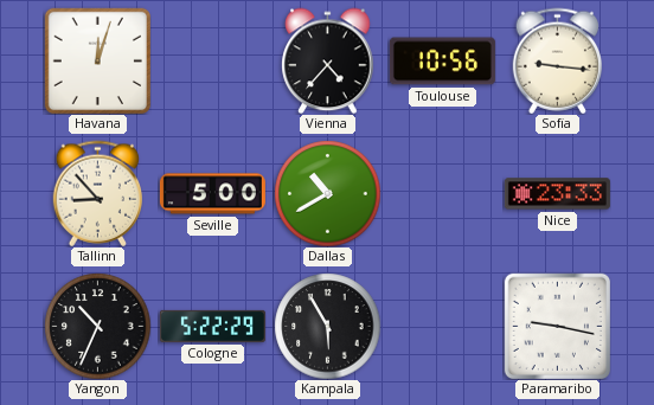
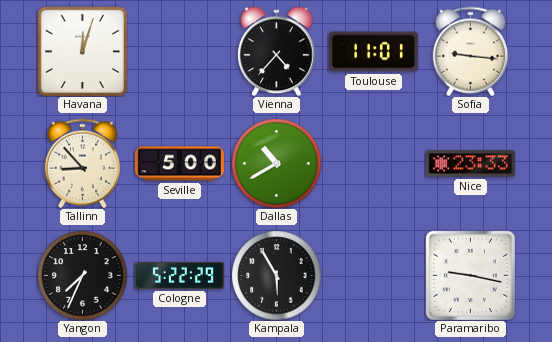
Toulouse: 10:56 -> 11:01 (373, 52)
Yangon: 10:34 -> 7:34 (82, 275)
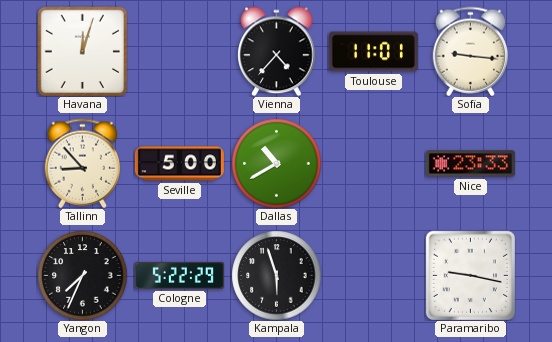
Kampala: 5:55 -> 5:57 (276, 275)
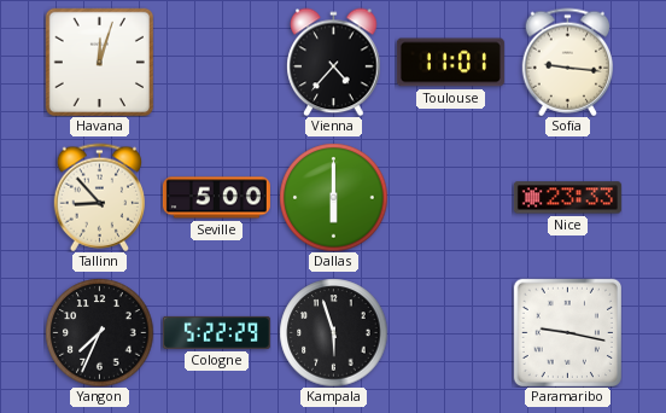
Dallas: 10:40 -> 6:00 (333, 197)
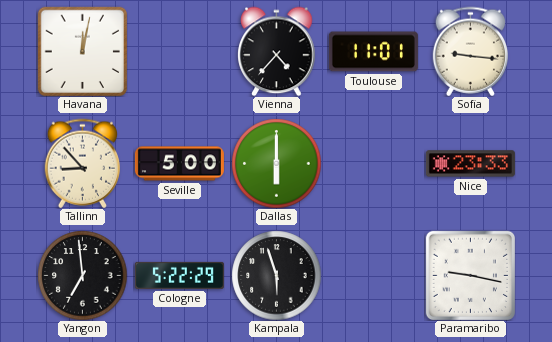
Havana: 12:03 -> 12:02 (82, 51)
Yangon: 7:34 -> 6:59 (82, 275)
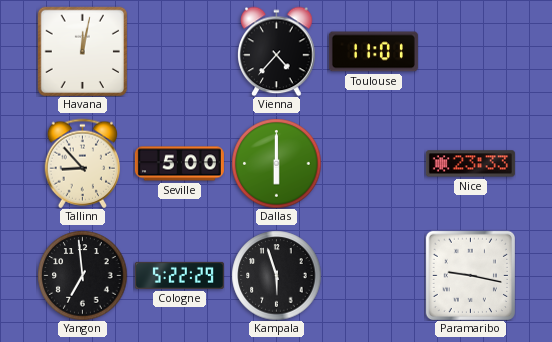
Sofia: 9:16 -> none (470, 51)
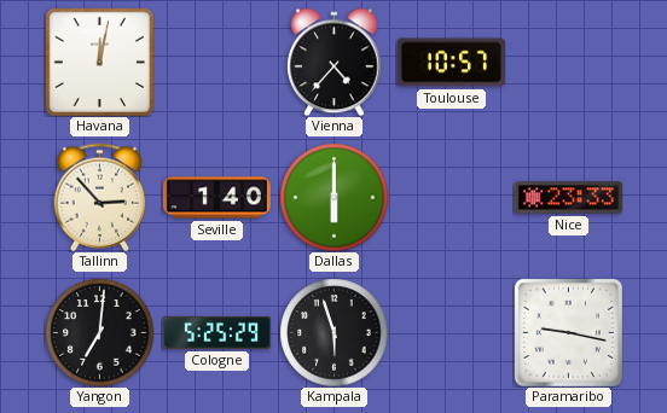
Toulouse: 11:01 -> 10:57 (451, 63)
Tallinn: 8:53 -> 2:53 (99, 197)
Seville: 5:00 -> 1:40 (216, 198)
Yangon: 6:59 -> 7:01 (99, 332)
Cologne: 5:22 -> 5:25 (216, 332)
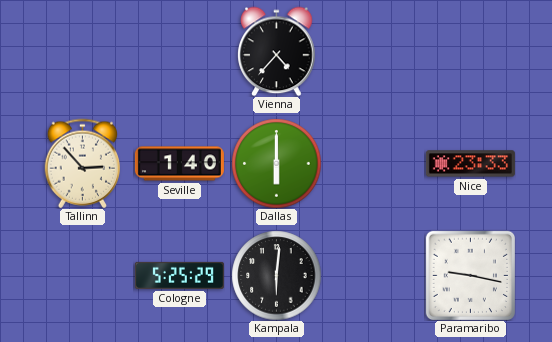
Havana: 12:02 -> none (99, 62)
Toulouse: 10:57 -> none (451, 63)
Yangon: 7:01 -> none (99, 332)
Kampala: 5:57 -> 6:01 (276, 275)
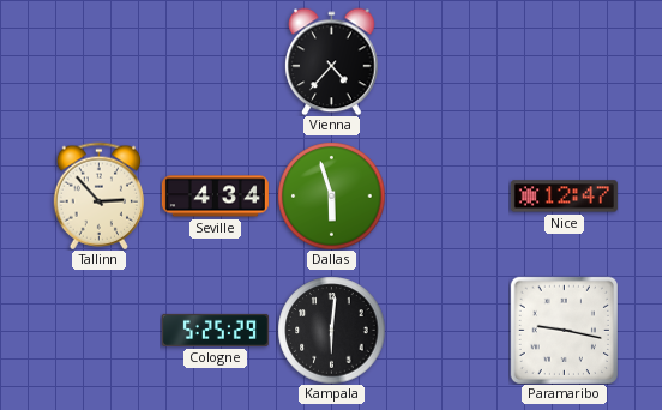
Seville: 1:40 -> 4:34 (215, 197)
Dallas: 6:00 -> 5:57 (331, 195)
Nice: 23:33 -> 12:47 (564, 197)
